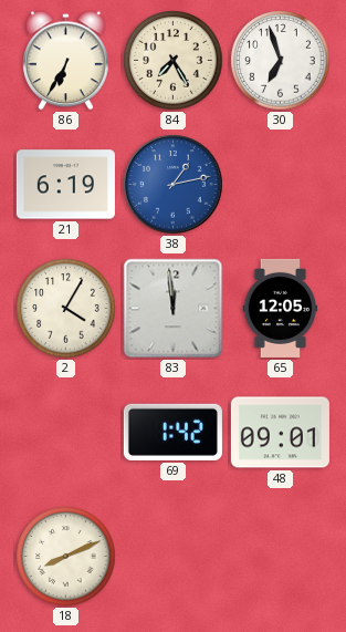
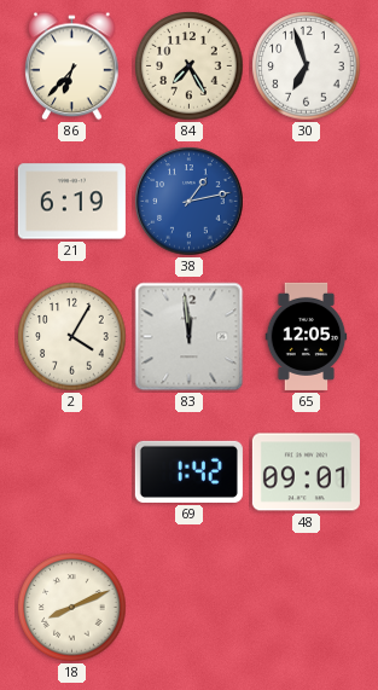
86: 6:35 -> 6:37 (72, 66)
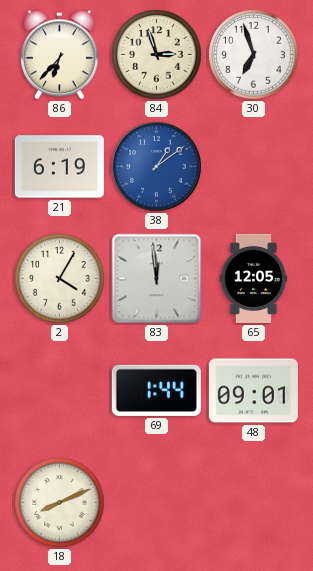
84: 7:25 -> 2:57 (157, 55)
38: 1:13 -> 1:09 (157, 167)
69: 1:42 -> 1:44 (156, 390)
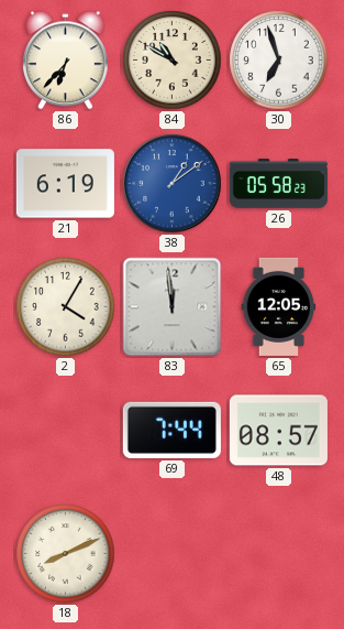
84: 2:57 -> 10:50 (173, 61)
26: none -> 05:58 (278, 184)
69: 1:44 -> 7:44 (171, 430)
48: 09:01 -> 08:57 (278, 431)
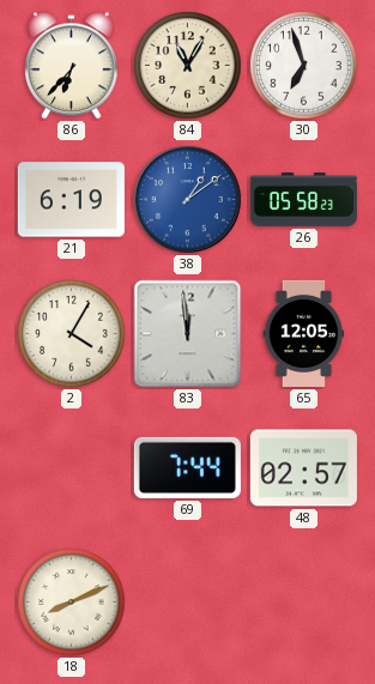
84: 10:50 -> 11:05 (188, 66)
48: 08:57 -> 02:57 (303, 468)
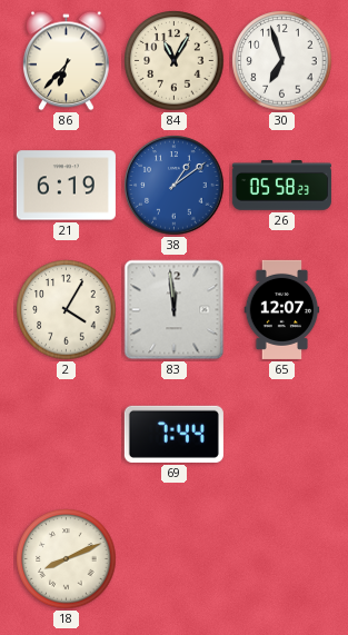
65: 12:05 -> 12:07 (282, 309)
48: 02:57 -> none (303, 468)
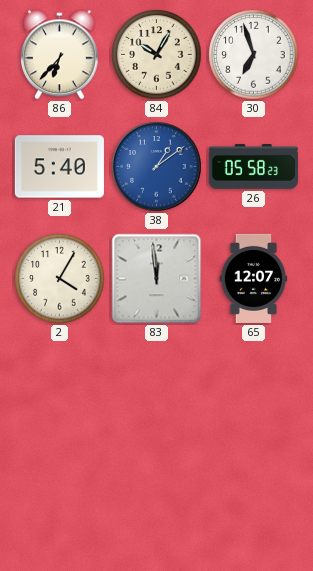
84: 11:05 -> 10:05 (157, 55)
21: 6:19 -> 5:40 (59, 167)
69: 7:44 -> none (173, 434)
18: 8:11 -> none (67, 559)
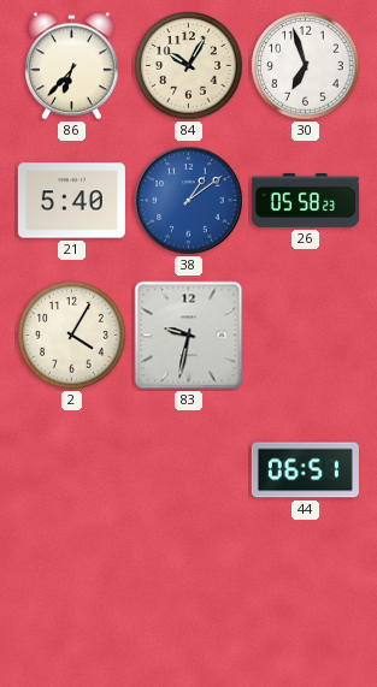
83: 11:59 -> 9:32 (189, 336)
65: 12:07 -> none (254, 278)
44: none -> 06:51 (305, 470)
